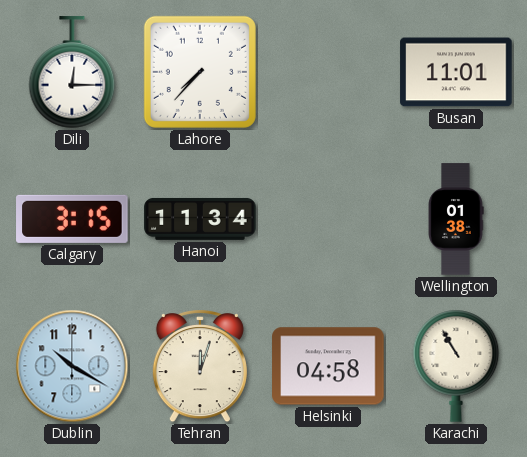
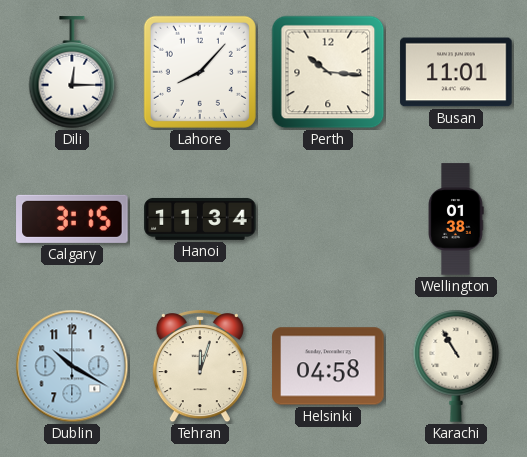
Lahore: 7:37 -> 8:07 (200, 72)
Perth: none -> 10:16 (328, 72)
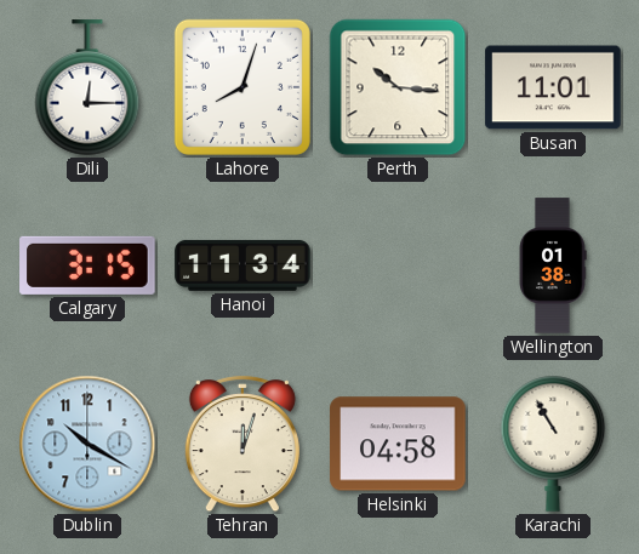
Lahore: 8:07 -> 8:03 (243, 87)
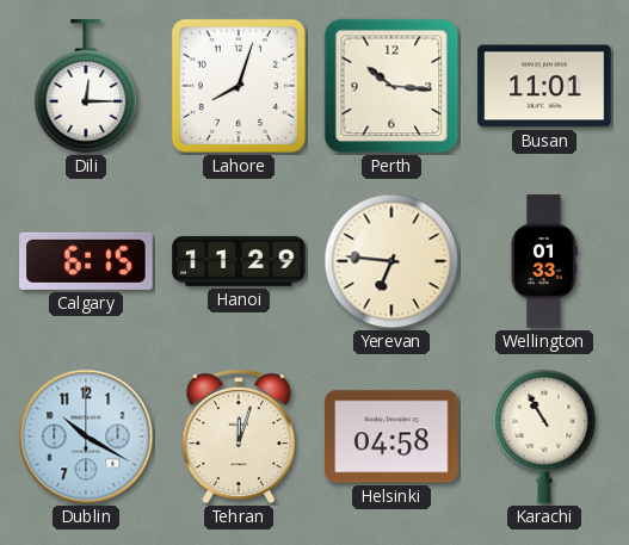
Calgary: 3:15 -> 6:15 (86, 261)
Hanoi: 11:34 -> 11:29 (239, 261)
Yerevan: none -> 6:46 (391, 261)
Wellington: 01:38 -> 01:33 (544, 261)
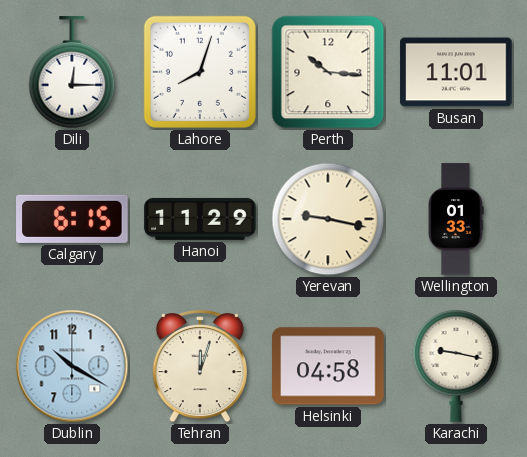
Yerevan: 6:46 -> 9:17 (328, 219)
Karachi: 10:55 -> 9:17 (456, 366)
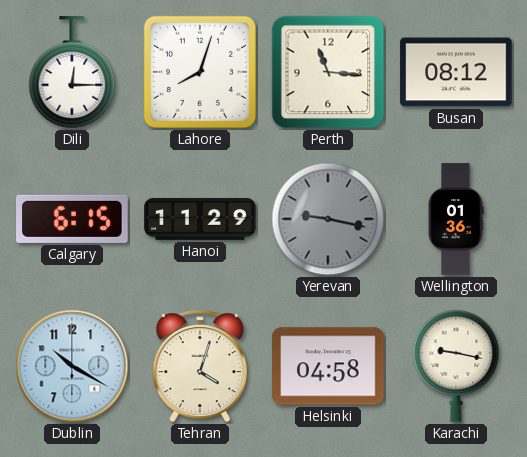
Perth: 10:16 -> 11:16 (328, 72)
Busan: 11:01 -> 08:12 (456, 72)
Yerevan dial: cream -> grey (328, 219)
Wellington: 01:33 -> 01:36 (456, 219)
Tehran: 12:03 -> 4:03 (200, 367)
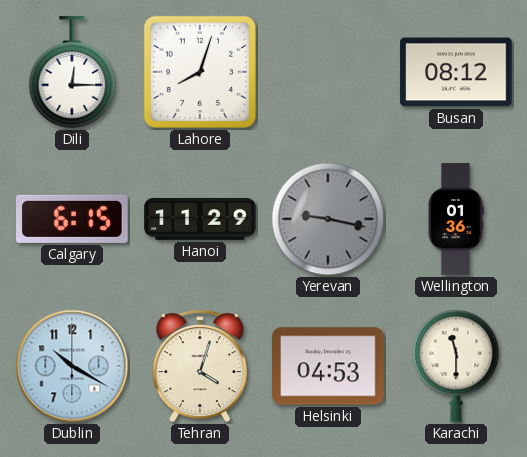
Perth: 11:16 -> none (328, 72)
Helsinki: 04:58 -> 04:53 (328, 366)
Karachi: 9:17 -> 11:30 (456, 366)
